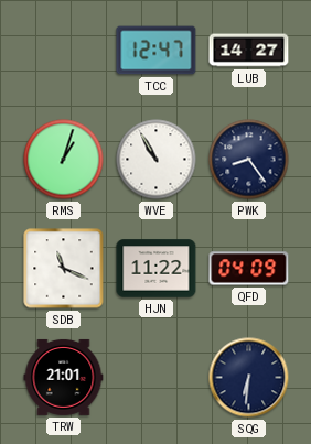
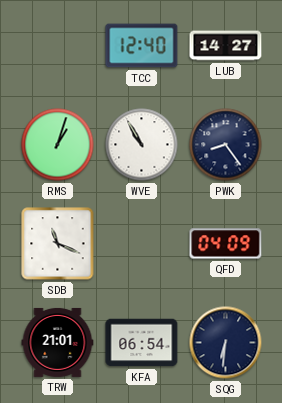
TCC: 12:47 -> 12:40 (142, 46)
HJN: 11:22 -> none (157, 269)
KFA: none -> 06:54 (142, 343)
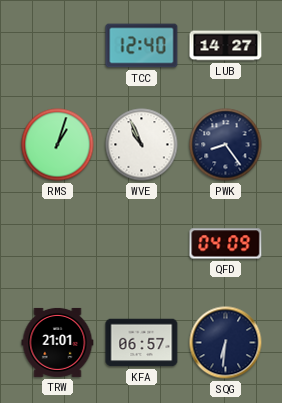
WVE: 10:55 -> 10:56 (142, 145)
SDB: 11:19 -> none (58, 244)
KFA: 06:54 -> 06:57 (142, 343)
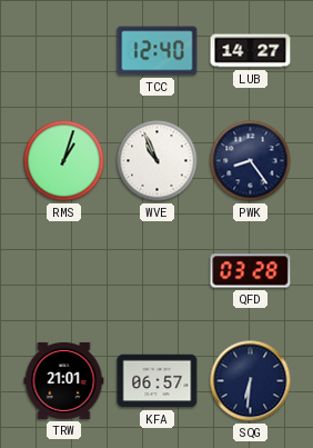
QFD: 04:09 -> 03:28 (251, 271)
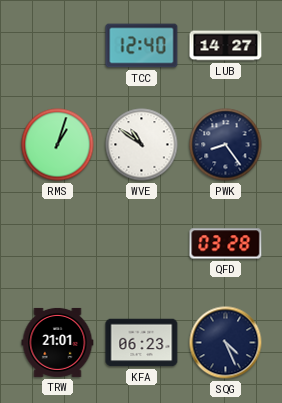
WVE: 10:56 -> 10:51 (142, 145)
KFA: 06:57 -> 06:23 (142, 343)
SQG: 6:31 -> 4:26 (226, 343)
